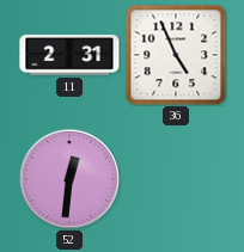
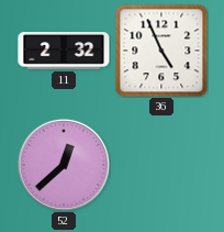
11: 2:31 -> 2:32 (64, 52)
52: 12:31 -> 12:38 (63, 164)
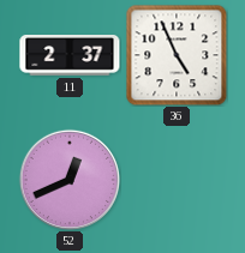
11: 2:32 -> 2:37 (70, 56)
52: 12:38 -> 12:41 (68, 179)
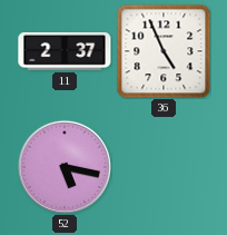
52: 12:41 -> 5:17 (63, 166)
